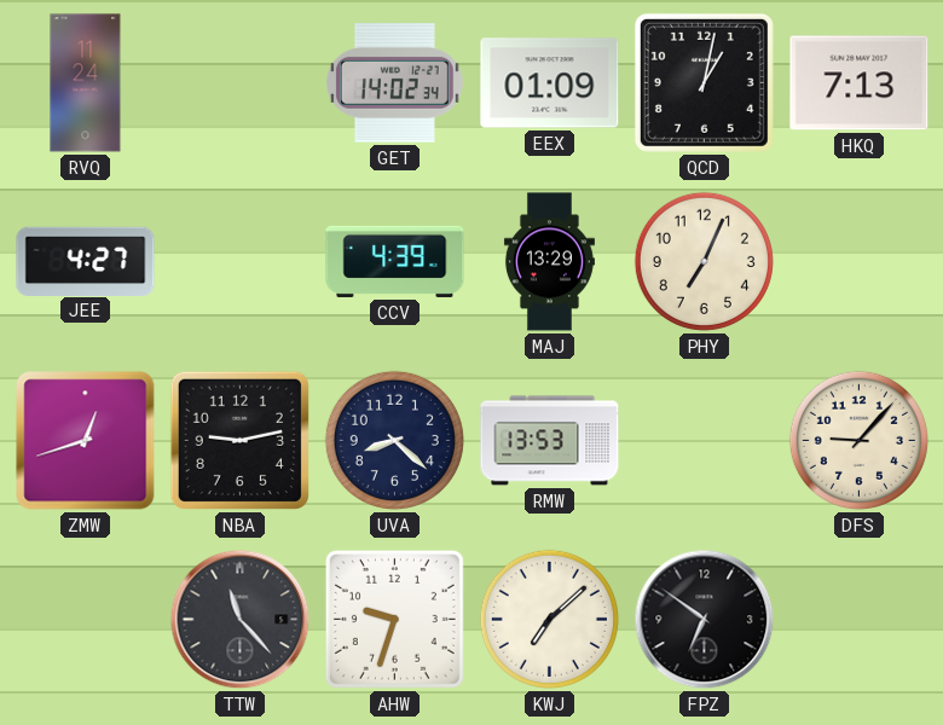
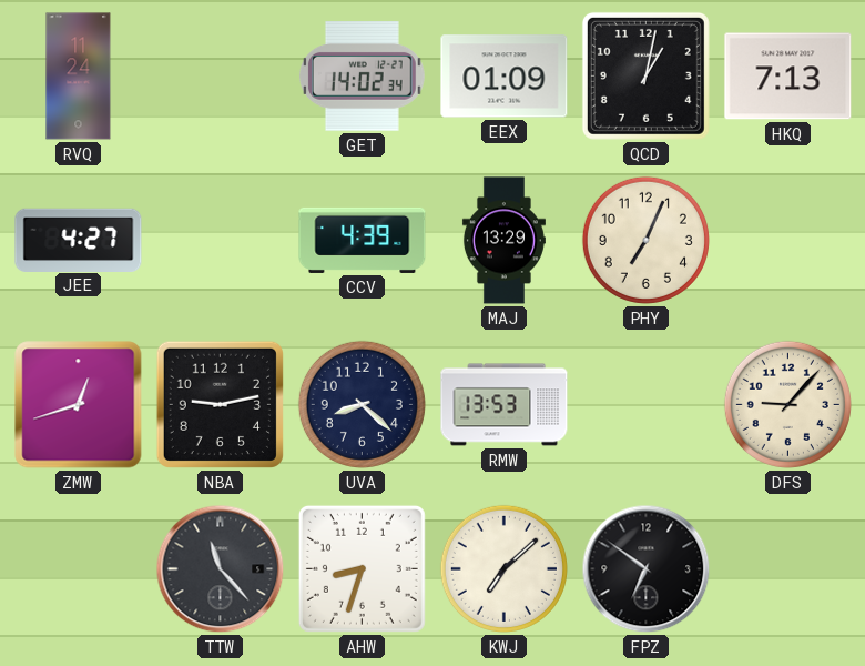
AHW: 9:33 -> 8:33 (362, 568)
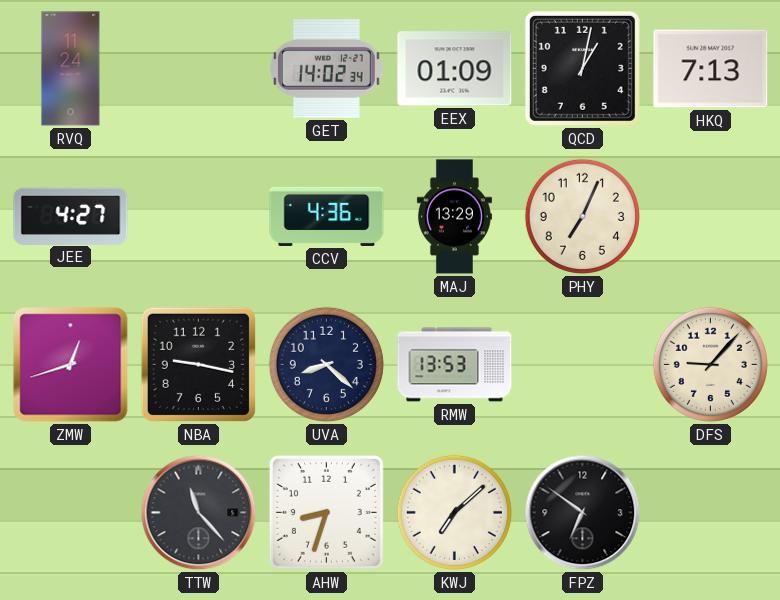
CCV: 4:39 -> 4:36 (327, 216)
NBA: 9:13 -> 9:17 (198, 364)
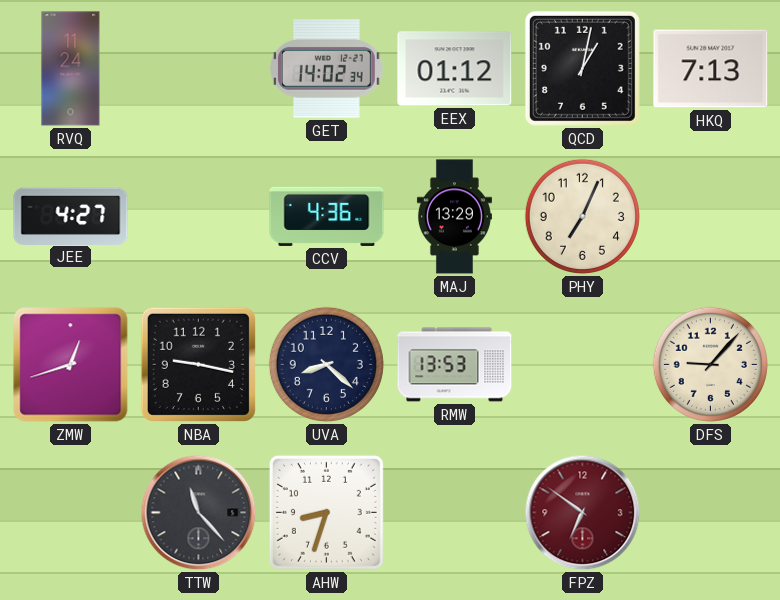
EEX: 01:09 -> 01:12 (455, 69)
KWJ: 7:08 -> none (454, 512)
FPZ dial: black -> burgundy (583, 513)
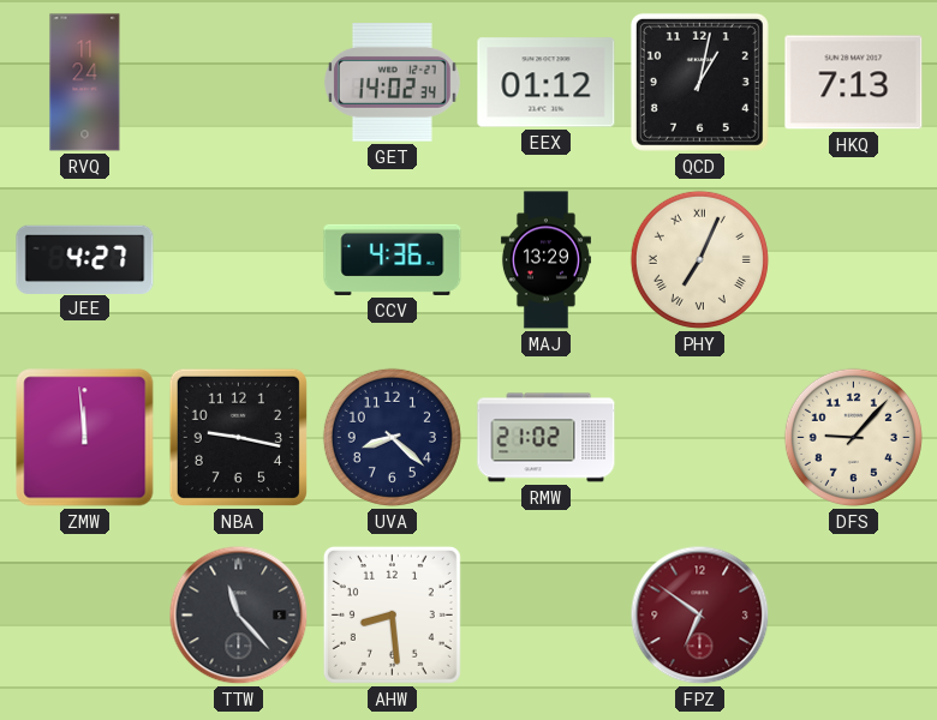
PHY numerals: Arabic -> Roman (699, 259)
ZMW: 12:42 -> 11:59 (85, 438)
RMW: 13:53 -> 21:02 (547, 438)
AHW: 8:33 -> 8:29 (392, 614)
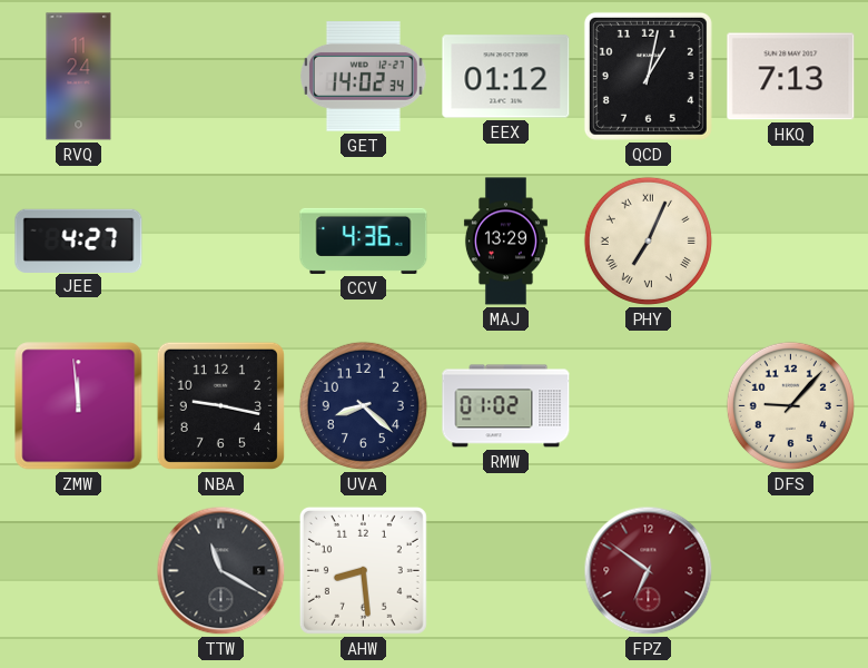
RMW: 21:02 -> 01:02 (506, 406)
TTW: 11:23 -> 11:20 (221, 571)
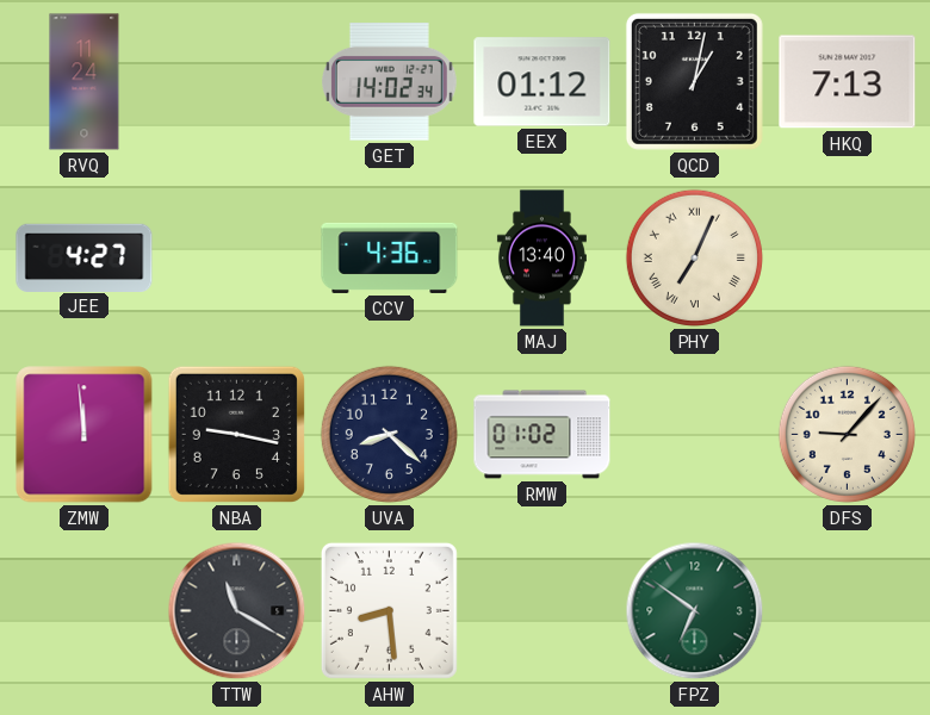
MAJ: 13:29 -> 13:40 (541, 259)
FPZ dial: burgundy -> green (695, 611)
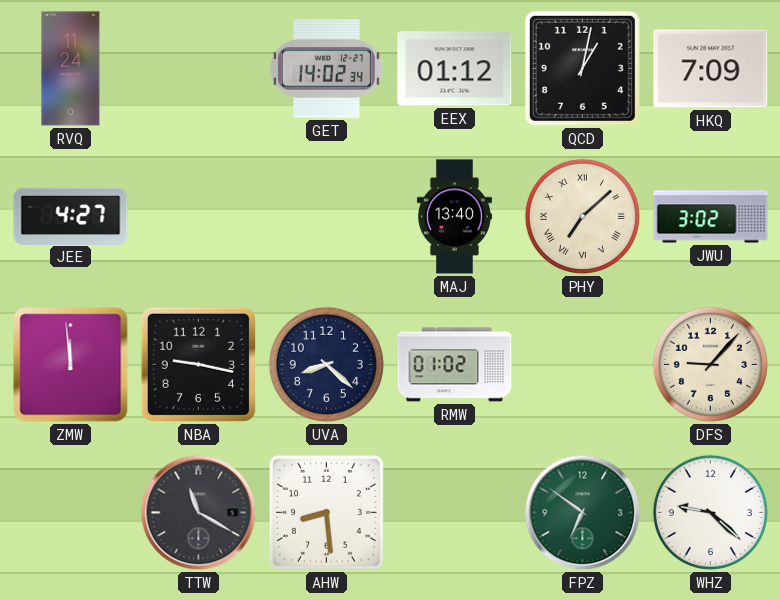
HKQ: 7:13 -> 7:09 (711, 69)
CCV: 4:36 -> none (390, 257)
PHY: 7:04 -> 7:08 (582, 216)
JWU: none -> 3:02 (711, 217)
WHZ: none -> 9:22 (710, 512)
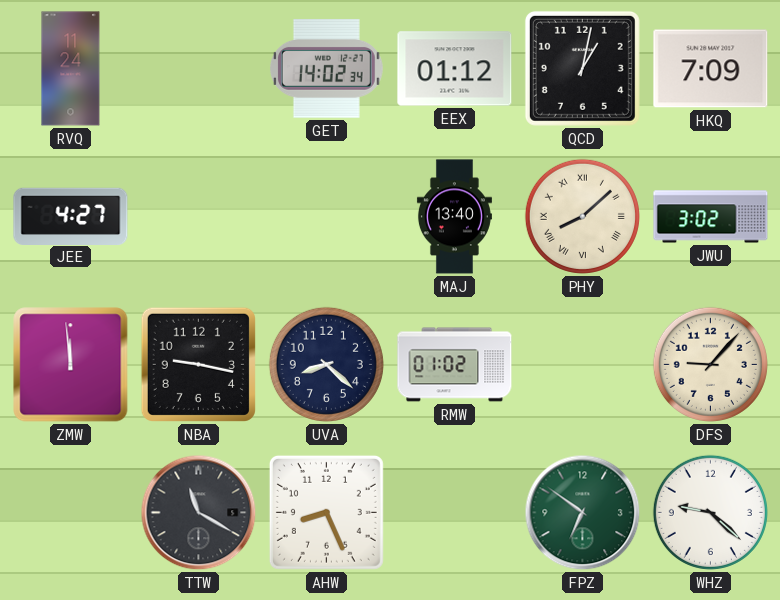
PHY: 7:08 -> 8:08 (582, 216)
AHW: 8:29 -> 8:26 (326, 512)
